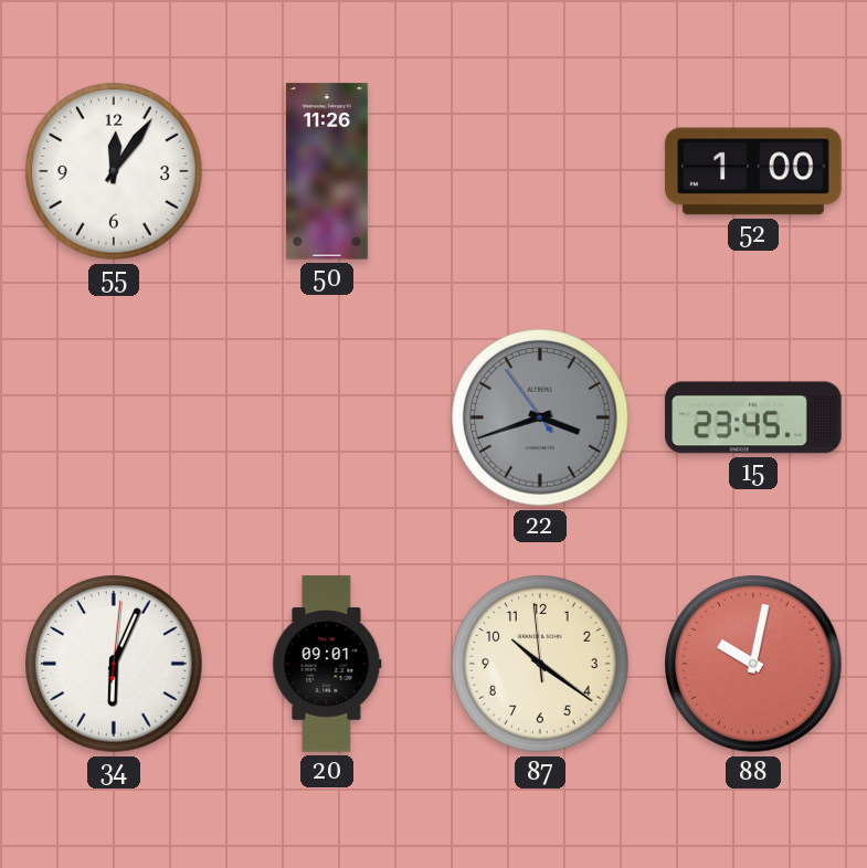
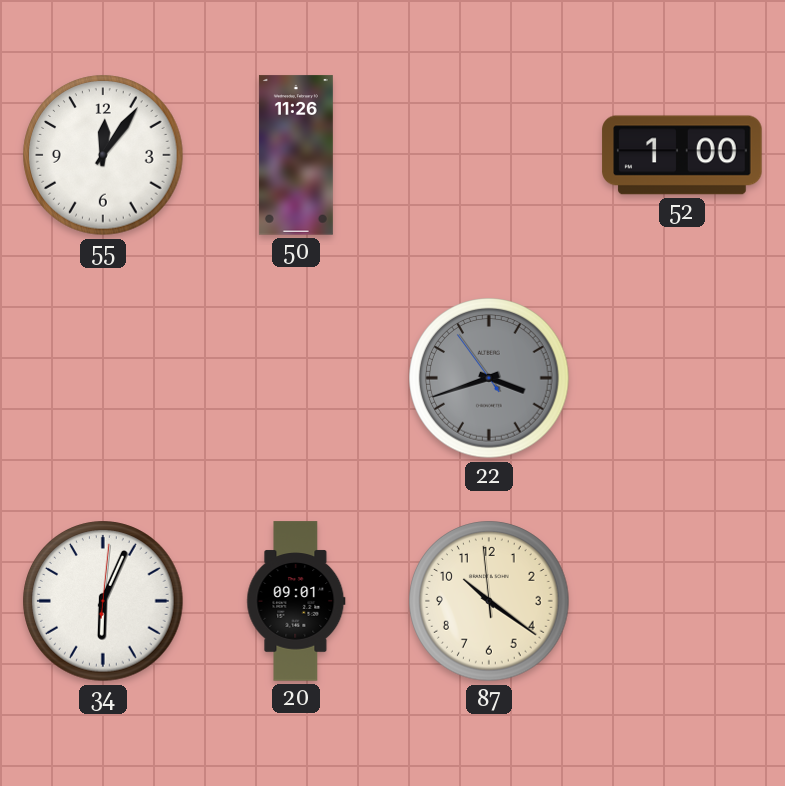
15: 23:45 -> none (753, 417)
88: 10:02 -> none (753, 664)
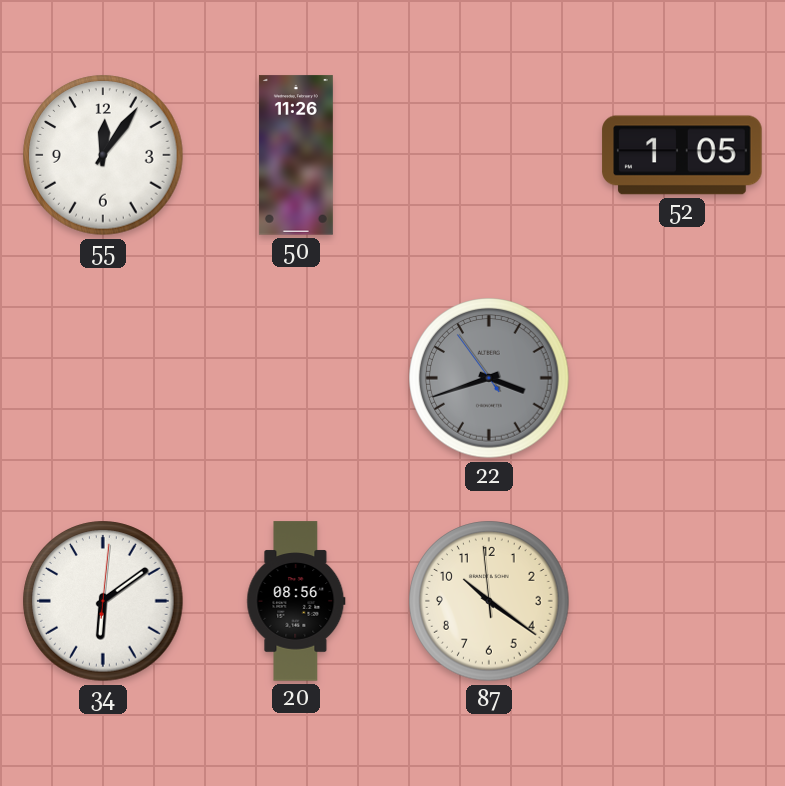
52: 1:00 -> 1:05 (682, 155)
34: 6:04 -> 6:09 (103, 601)
20: 09:01 -> 08:56 (296, 601)
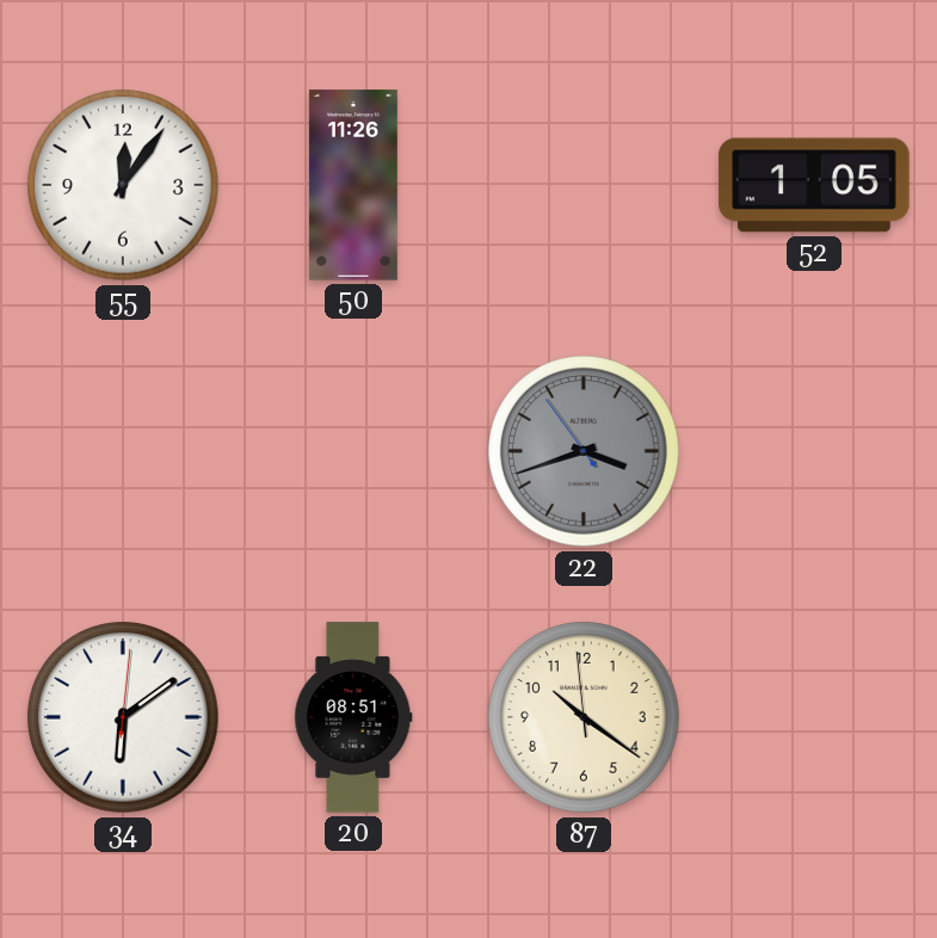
20: 08:56 -> 08:51 (353, 717)
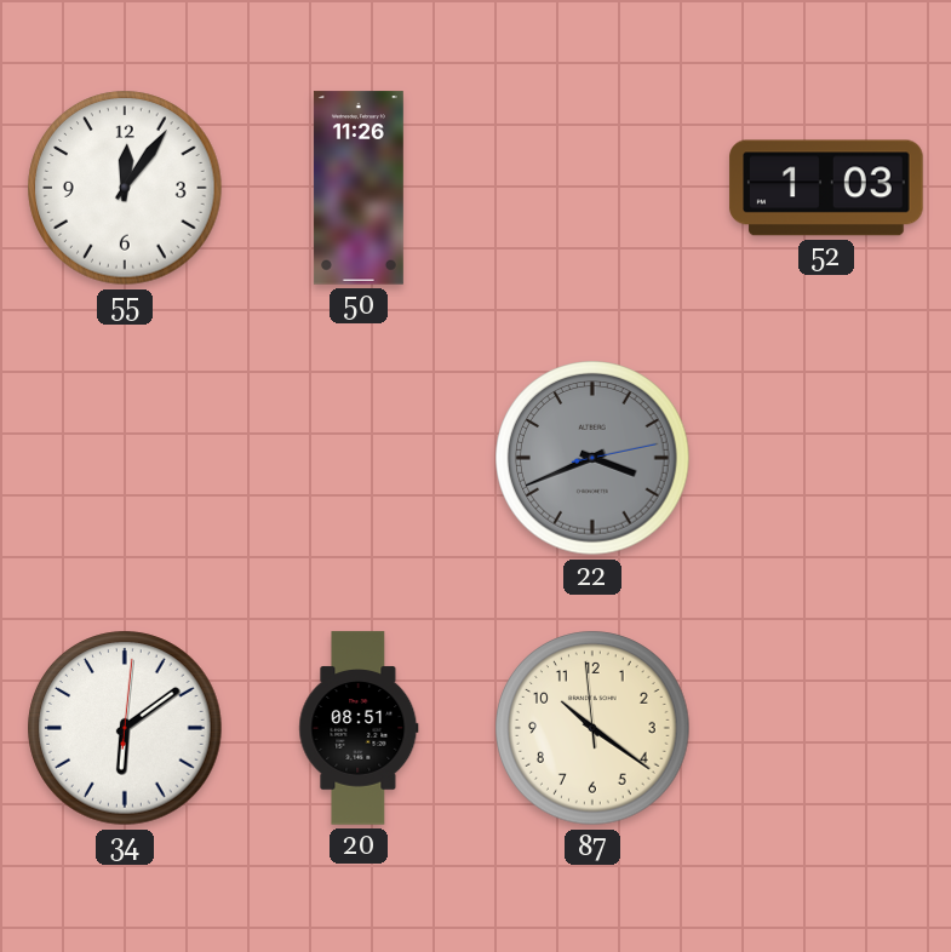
52: 1:05 -> 1:03 (826, 188)
22: 3:41:54 -> 3:41:13 (592, 458)
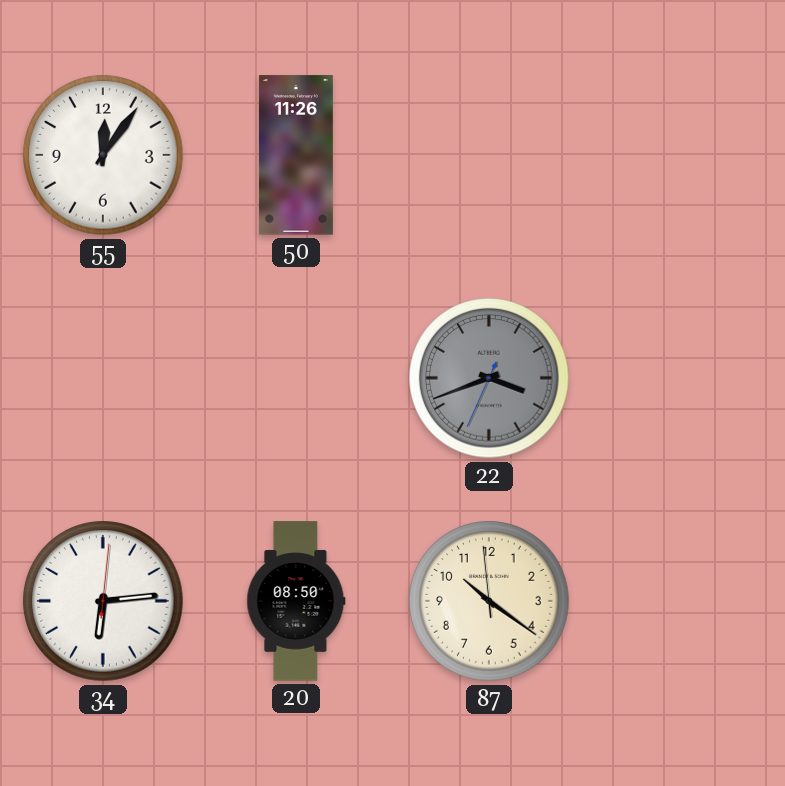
52: 1:03 -> none (826, 188)
22: 3:41:13 -> 3:41:34 (489, 378)
34: 6:09 -> 6:14 (103, 601)
20: 08:51 -> 08:50 (296, 601)
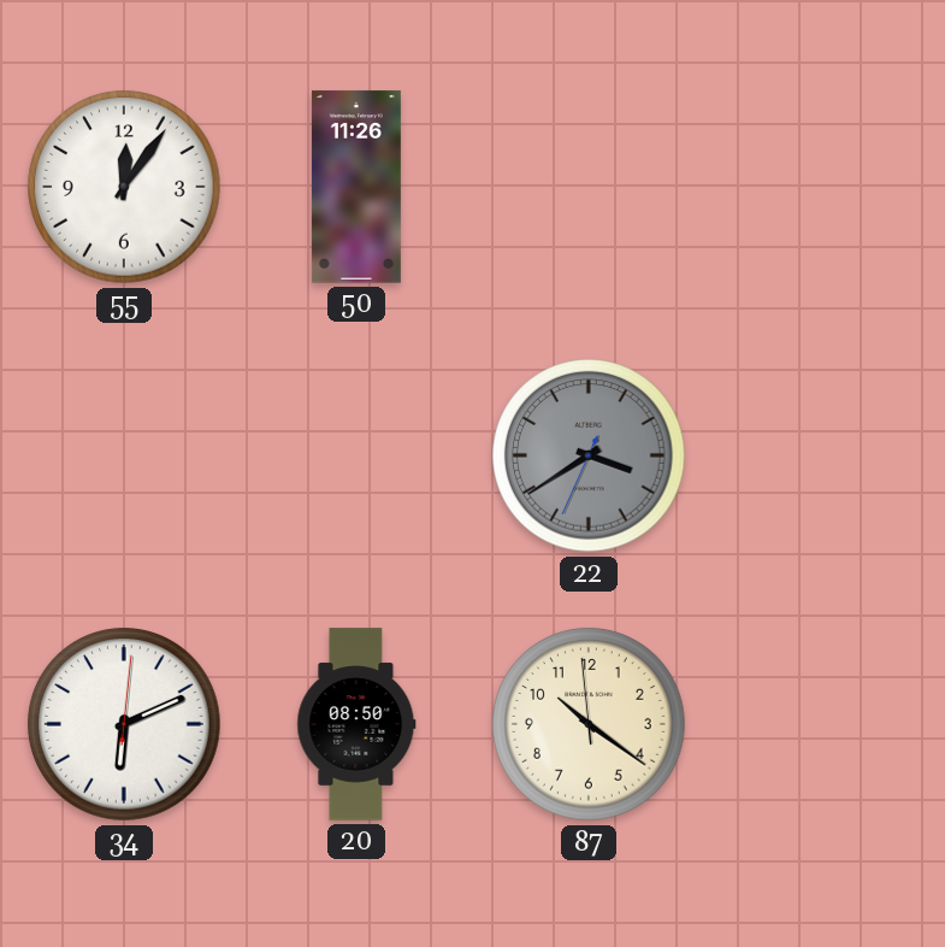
22: 3:41 -> 3:39 (589, 455)
34: 6:14 -> 6:11 (124, 724)
